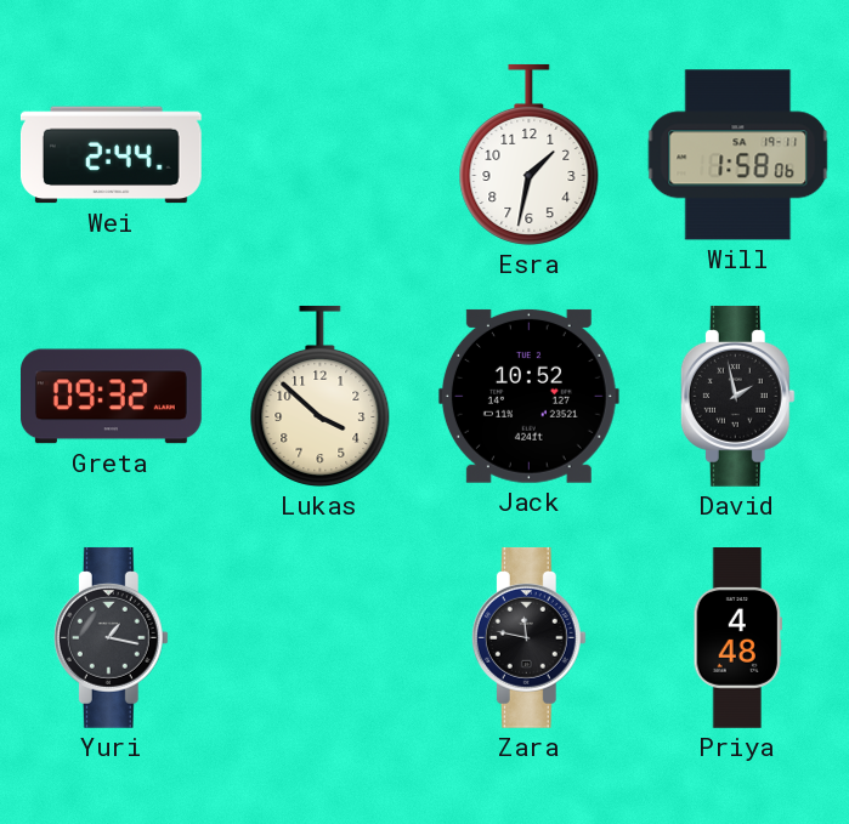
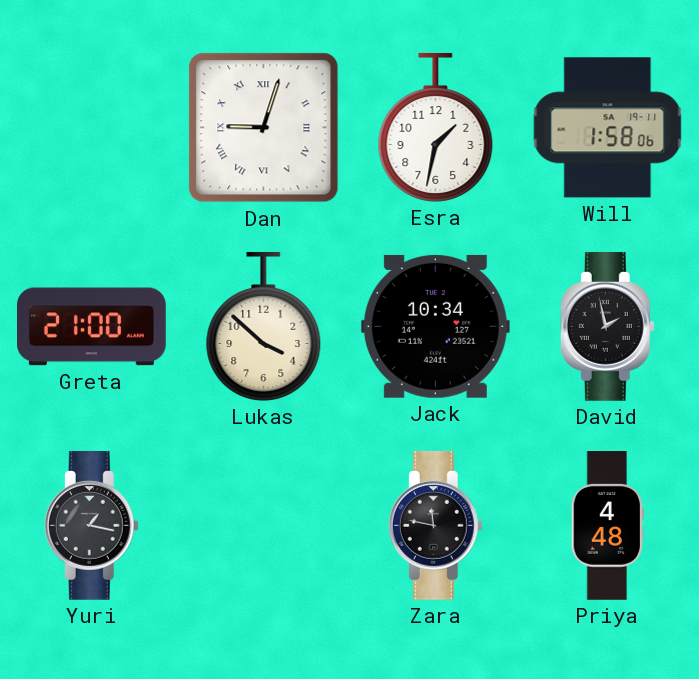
Wei: 2:44 -> none (111, 155)
Dan: none -> 9:03 (264, 128)
Greta: 09:32 -> 21:00 (92, 327)
Jack: 10:52 -> 10:34 (435, 326)
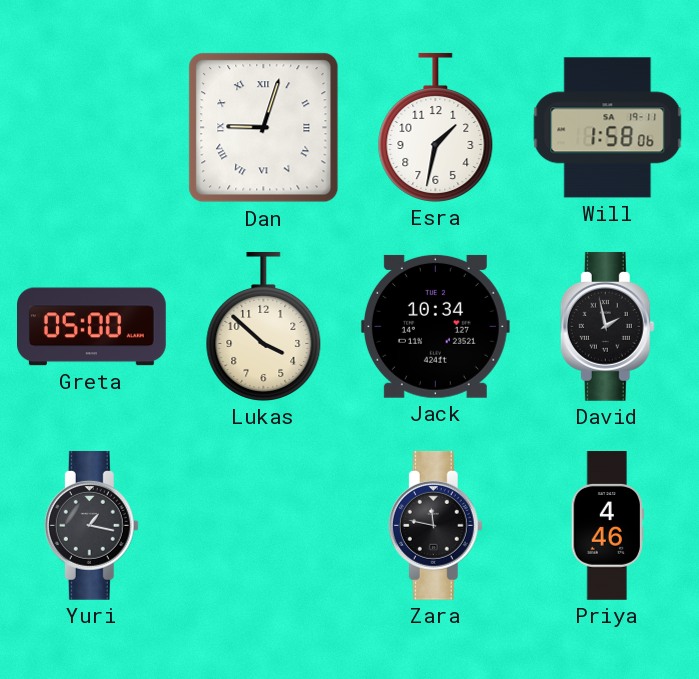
Greta: 21:00 -> 05:00 (92, 327)
Priya: 4:48 -> 4:46 (607, 526)
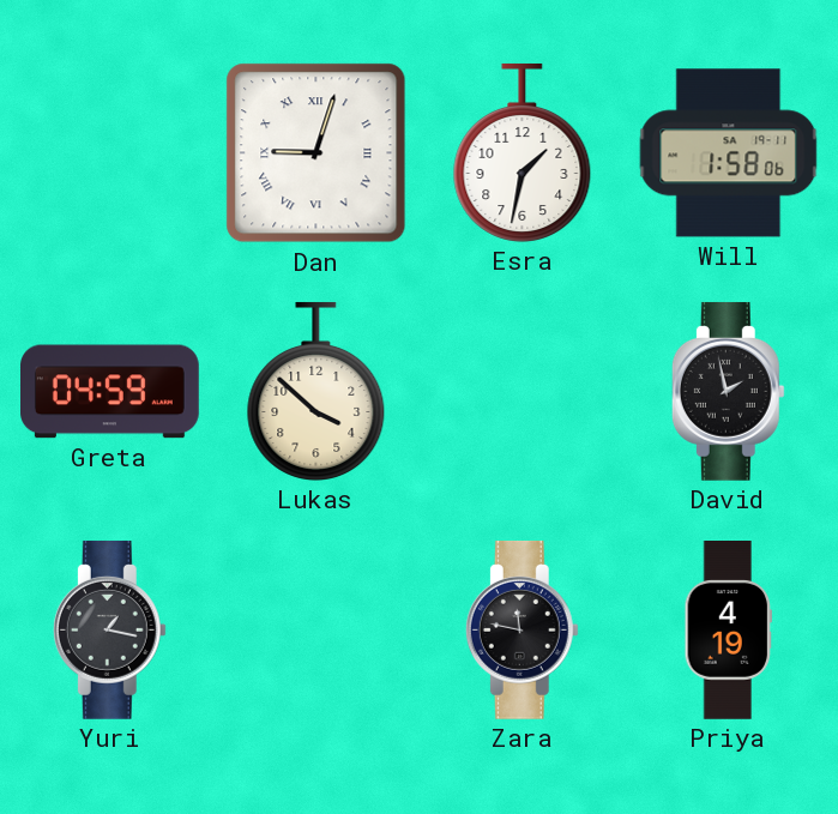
Greta: 05:00 -> 04:59 (110, 392)
Jack: 10:34 -> none (435, 326)
Priya: 4:46 -> 4:19 (728, 631)
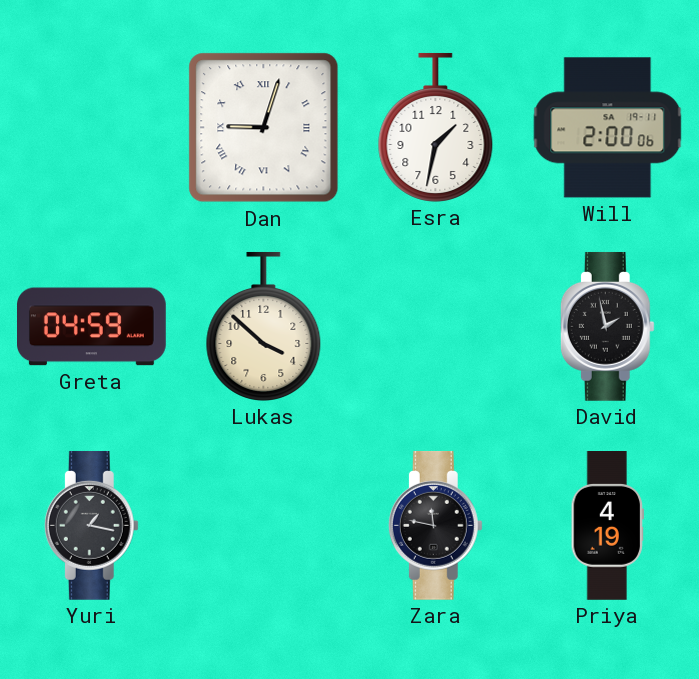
Will: 1:58 -> 2:00 (608, 128)
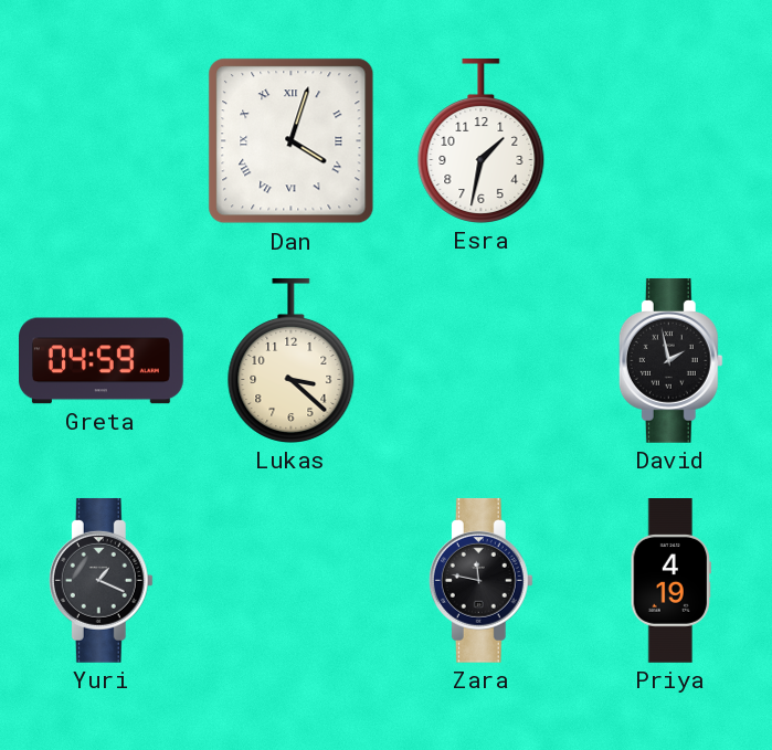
Dan: 9:03 -> 4:03 (292, 141)
Will: 2:00 -> none (608, 128)
Lukas: 3:52 -> 3:22 (292, 360)
Yuri: 1:17 -> 1:19 (101, 580)
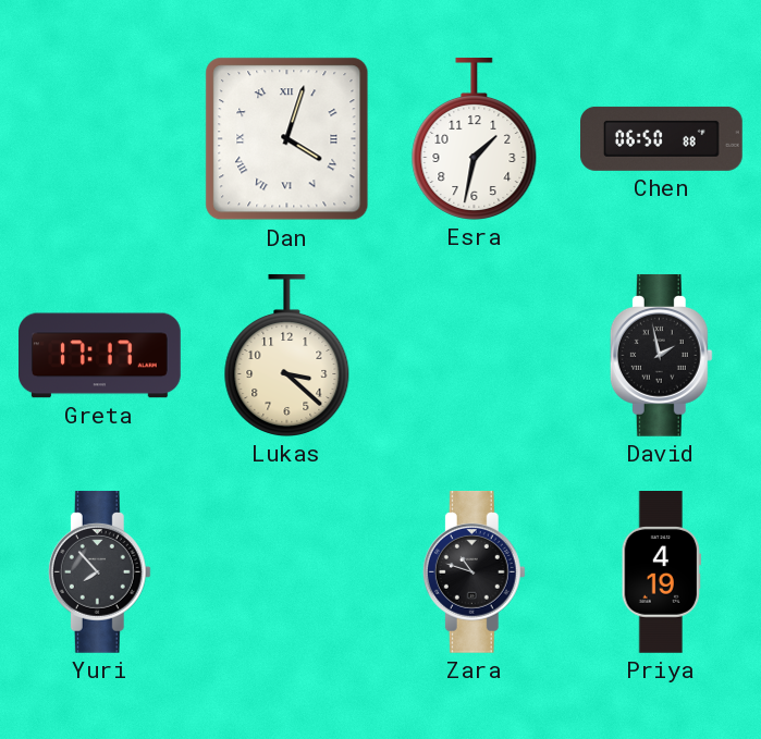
Chen: none -> 06:50 (662, 138)
Greta: 04:59 -> 17:17 (100, 356)
Yuri: 1:19 -> 7:53 (99, 571)
Zara: 11:47 -> 10:48 (474, 571)
